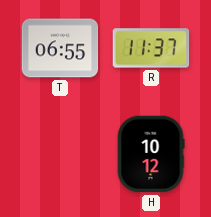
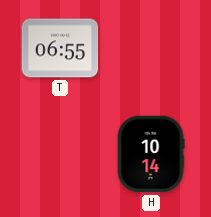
R: 11:37 -> none (151, 48)
H: 10:12 -> 10:14 (151, 154)
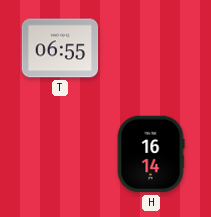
H: 10:14 -> 16:14 (151, 154)
